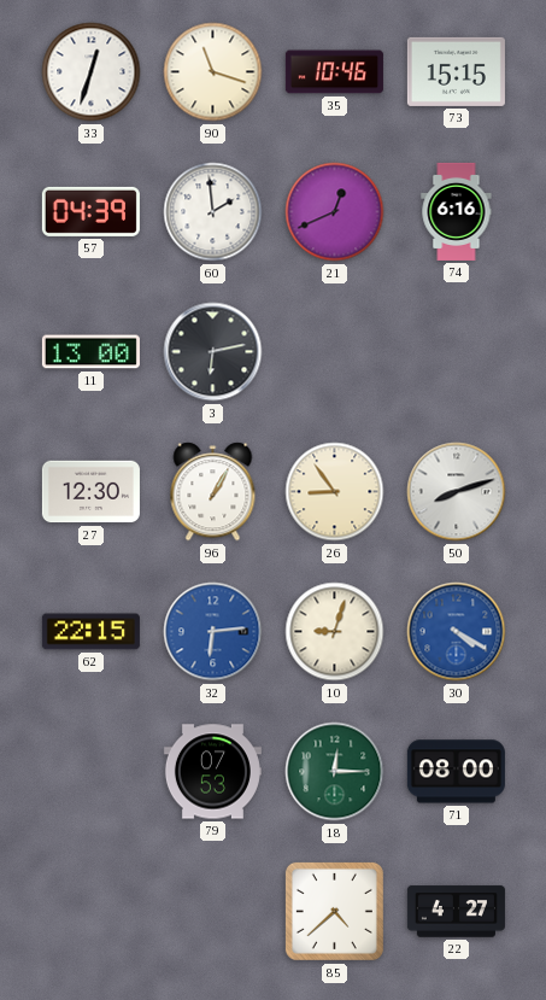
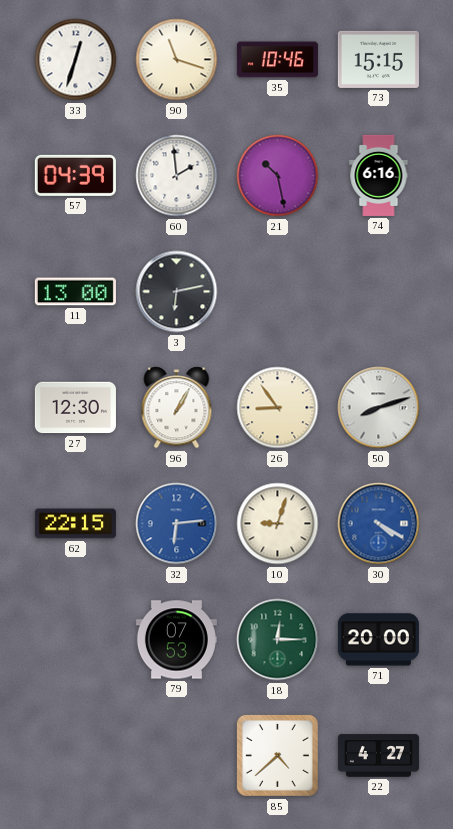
21: 12:41 -> 10:28 (278, 176)
71: 08:00 -> 20:00 (378, 640)
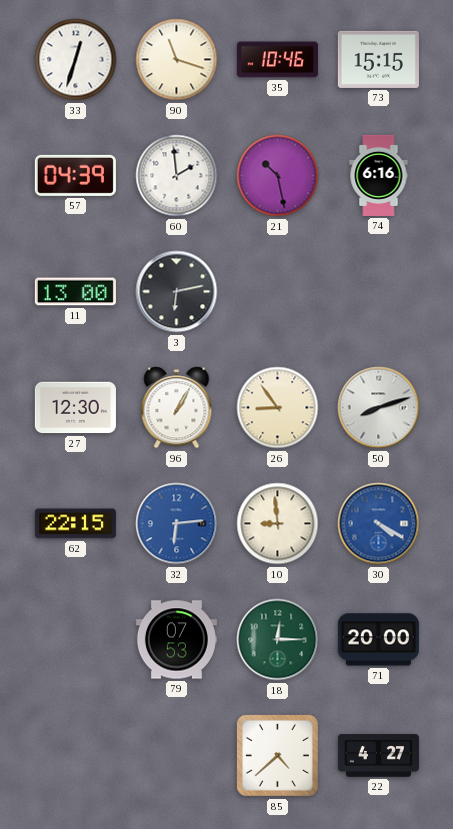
10: 9:03 -> 8:59 (278, 524)
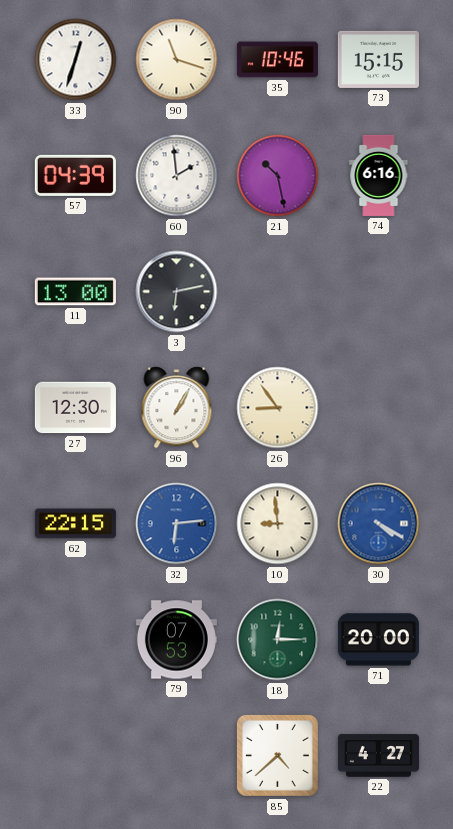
50: 8:12 -> none (379, 408)
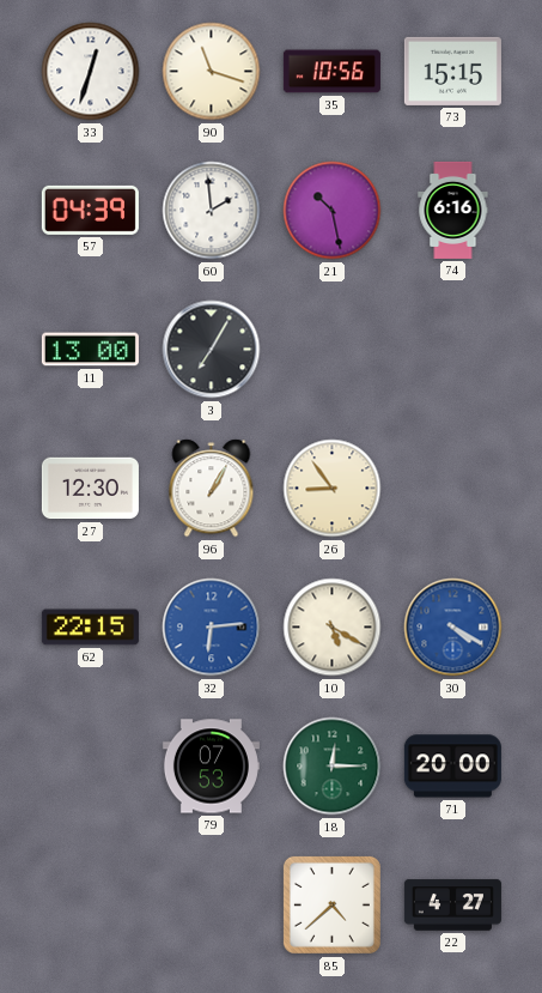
35: 10:46 -> 10:56 (331, 72)
3: 6:13 -> 7:05 (212, 350)
10: 8:59 -> 5:20 (333, 628)
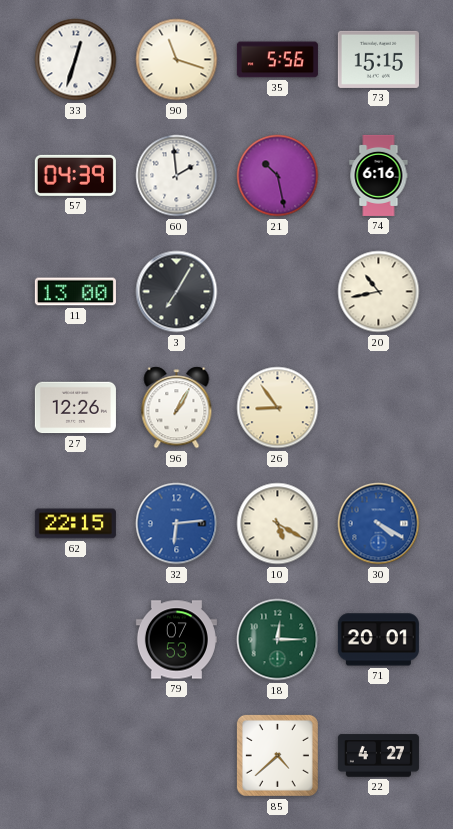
35: 10:56 -> 5:56 (277, 60)
20: none -> 10:43 (379, 292)
27: 12:30 -> 12:26 (75, 408)
71: 20:00 -> 20:01 (378, 640)
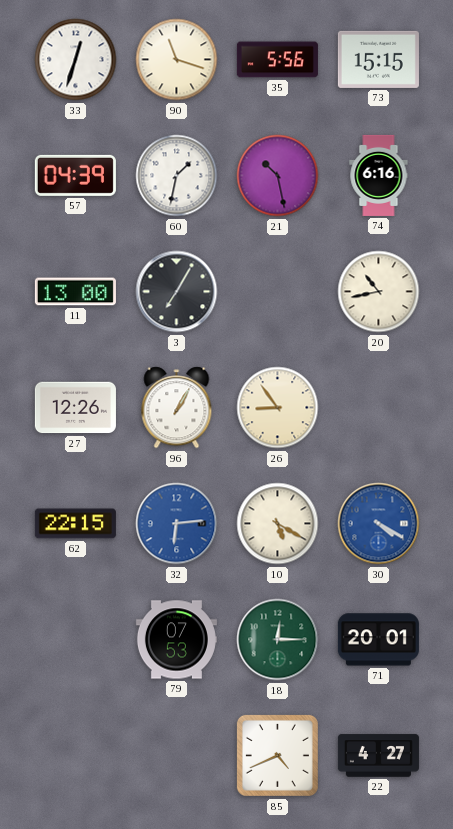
60: 1:59 -> 1:32 (177, 176)
85: 4:38 -> 4:41 (277, 755)
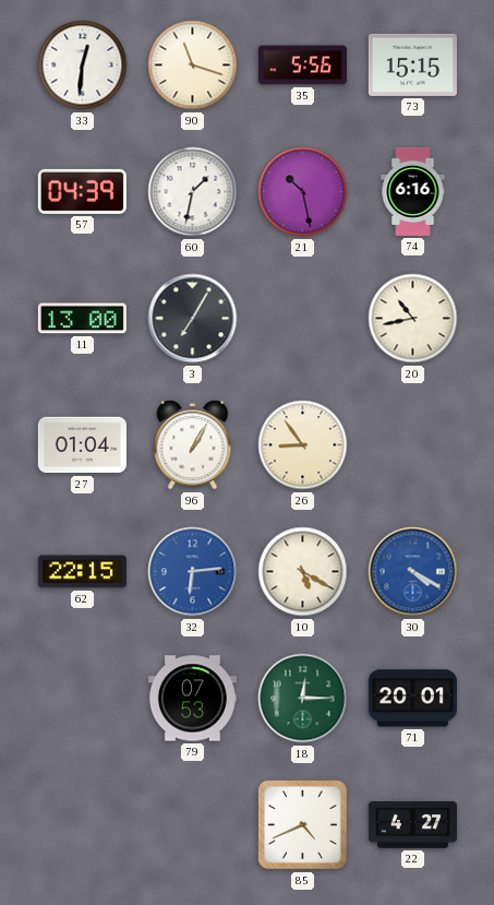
33: 12:33 -> 12:31 (83, 66)
27: 12:26 -> 01:04 (82, 445)
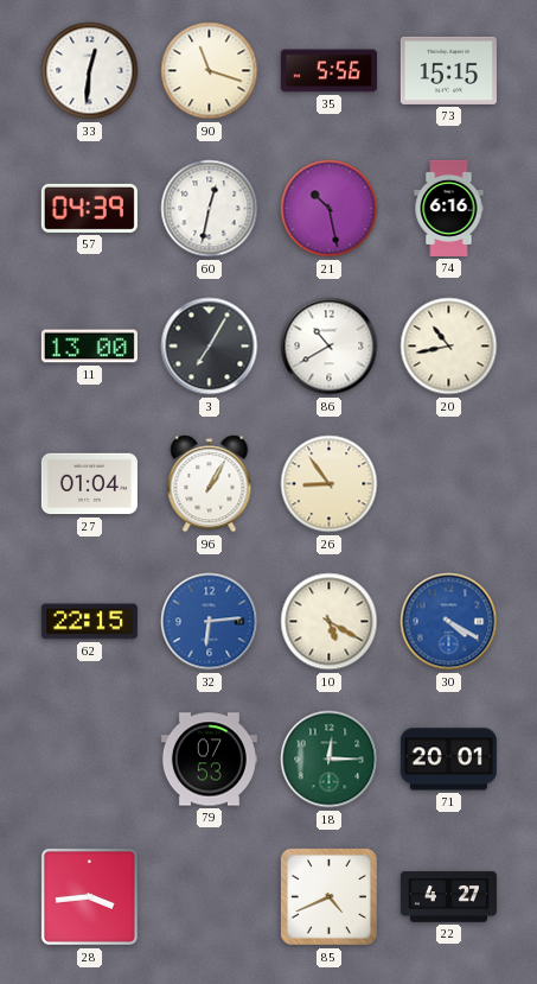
60: 1:32 -> 12:32 (210, 209)
86: none -> 10:40 (330, 347)
28: none -> 3:44 (89, 896)
